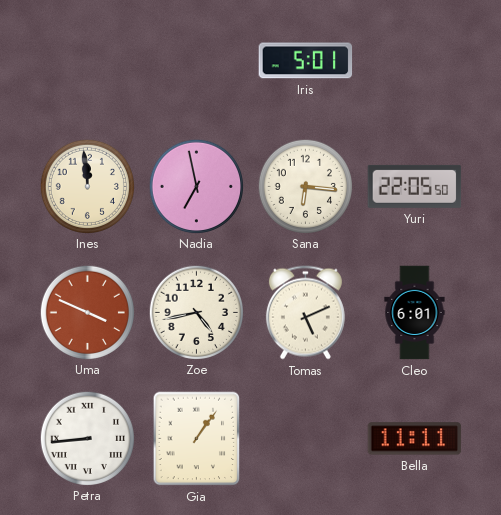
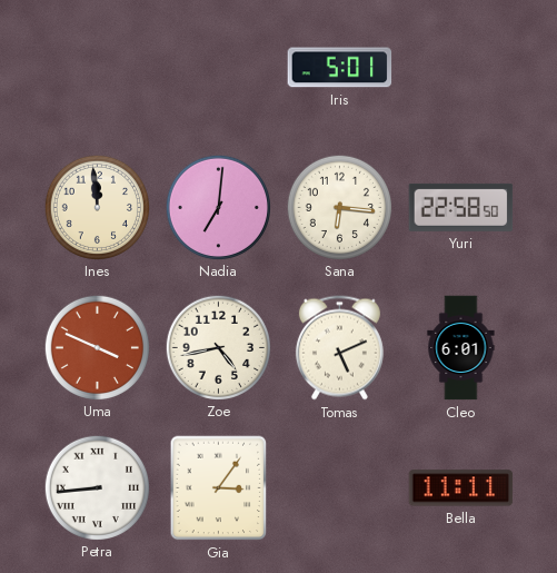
Nadia: 6:58 -> 7:01 (218, 207)
Yuri: 22:05 -> 22:58 (461, 207)
Gia: 1:06 -> 3:06 (219, 488)
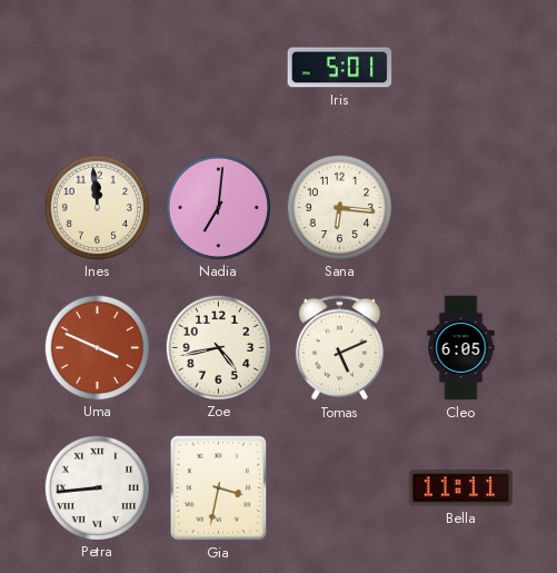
Yuri: 22:58 -> none (461, 207)
Cleo: 6:01 -> 6:05 (461, 348)
Gia: 3:06 -> 3:32 (219, 488)
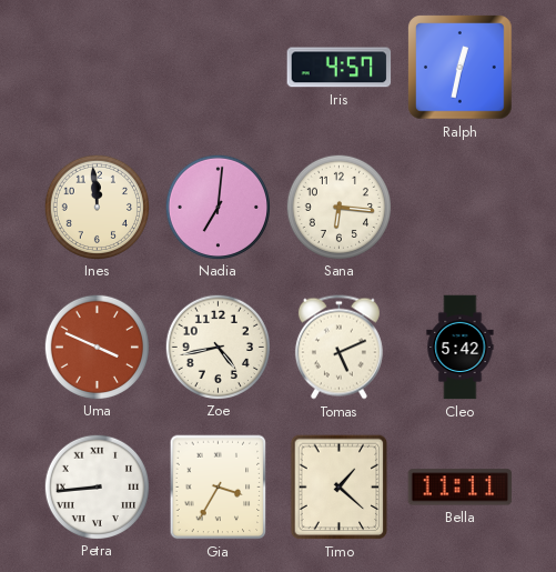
Iris: 5:01 -> 4:57 (340, 68)
Ralph: none -> 12:32 (461, 68)
Cleo: 6:05 -> 5:42 (461, 348)
Gia: 3:32 -> 3:35 (219, 488)
Timo: none -> 1:22 (340, 488)
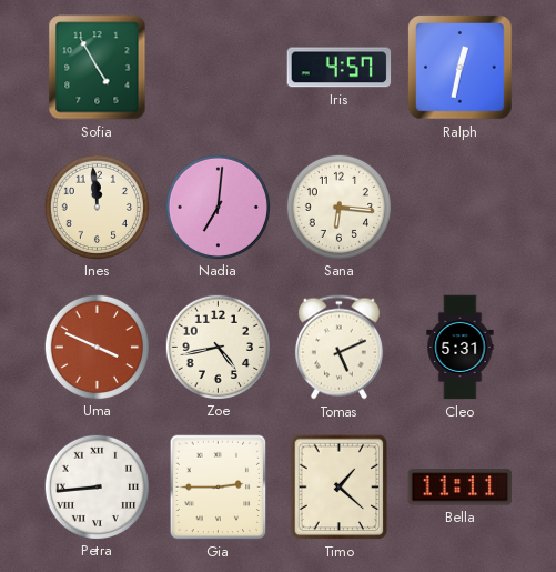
Sofia: none -> 4:55 (98, 68)
Cleo: 5:42 -> 5:31 (461, 348)
Gia: 3:35 -> 2:45 (219, 488)
